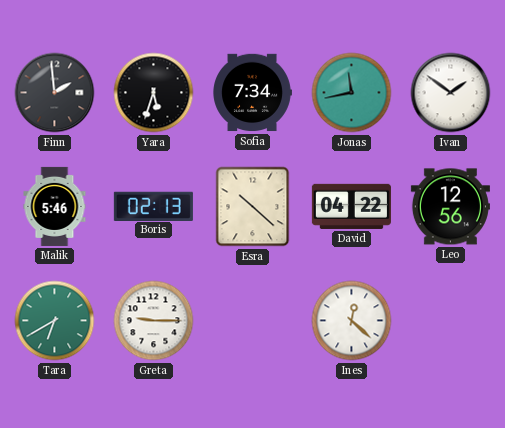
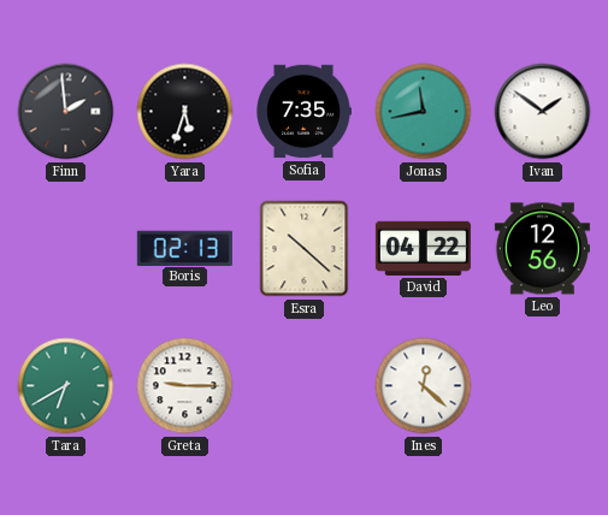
Sofia: 7:34 -> 7:35 (303, 112)
Malik: 5:46 -> none (55, 206)
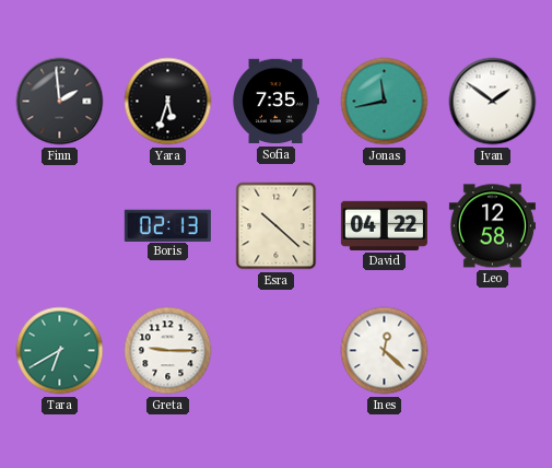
Leo: 12:56 -> 12:58 (492, 226)
